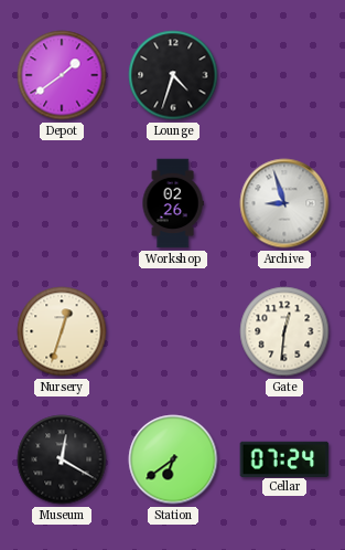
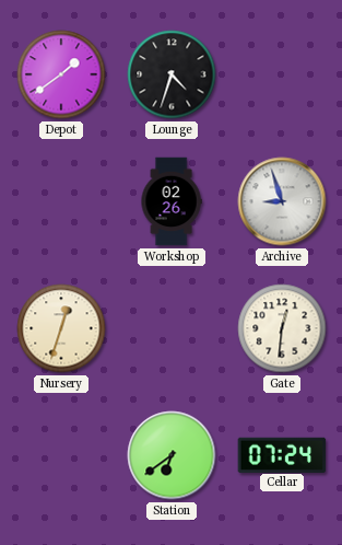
Museum: 12:20 -> none (62, 459)
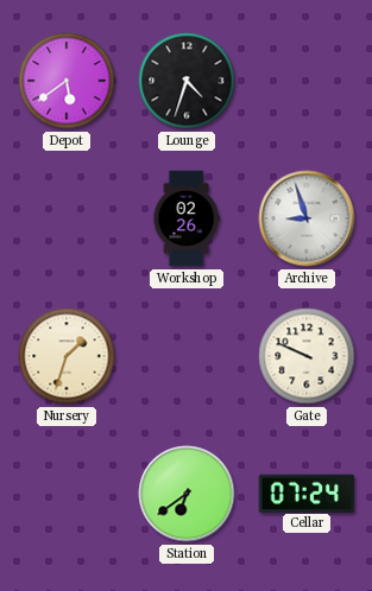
Depot: 1:39 -> 5:39 (67, 81)
Nursery: 12:33 -> 1:33 (67, 356)
Gate: 12:31 -> 9:49 (307, 356)
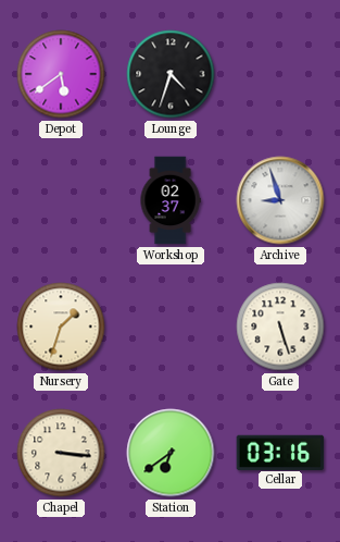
Workshop: 02:26 -> 02:37 (171, 200)
Gate: 9:49 -> 5:27 (280, 327)
Chapel: none -> 3:16 (61, 453)
Cellar: 07:24 -> 03:16 (280, 452)
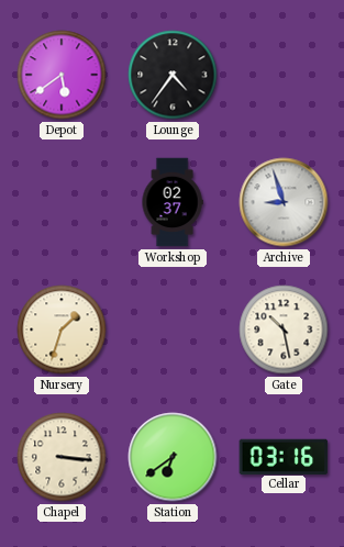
Lounge: 4:33 -> 4:36 (173, 75)
Gate: 5:27 -> 10:28 (284, 330)
